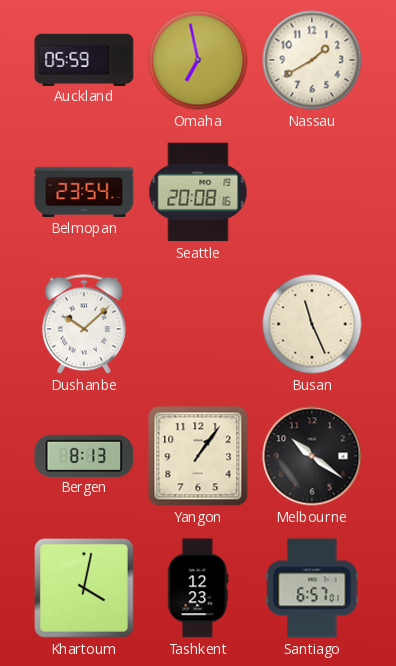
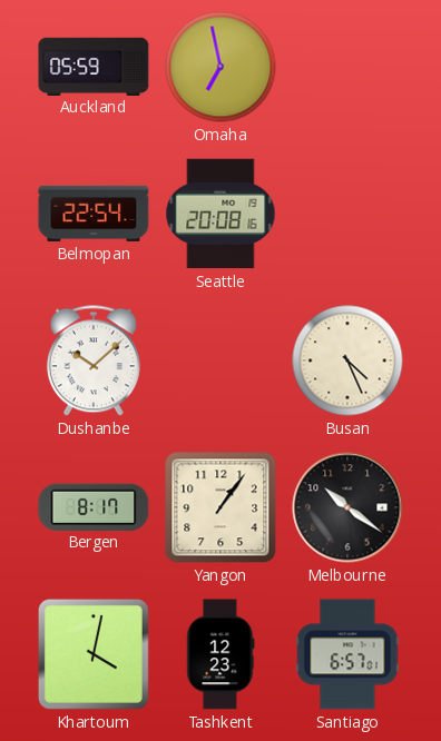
Nassau: 1:40 -> none (312, 60)
Belmopan: 23:54 -> 22:54 (94, 214)
Busan: 11:26 -> 4:26 (347, 360)
Bergen: 8:13 -> 8:17 (94, 506)
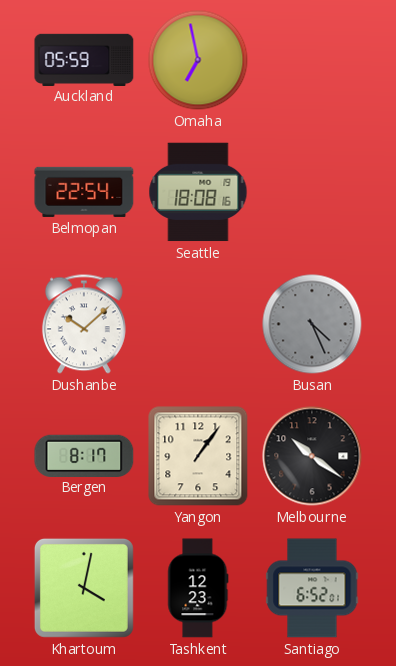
Seattle: 20:08 -> 18:08 (198, 192)
Busan dial: cream -> grey (312, 324)
Santiago: 6:57 -> 6:52 (312, 588)
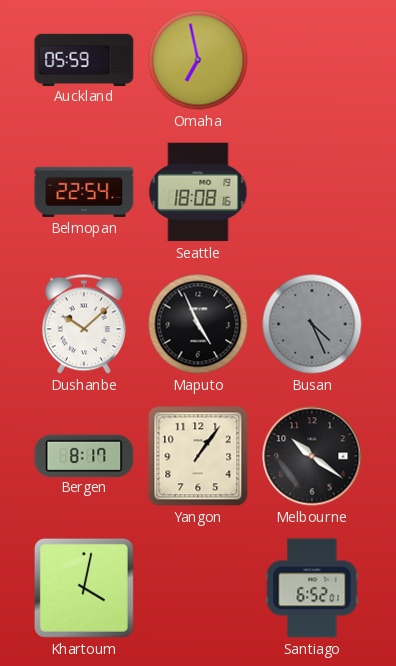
Maputo: none -> 4:56 (198, 324)
Tashkent: 12:23 -> none (198, 588)
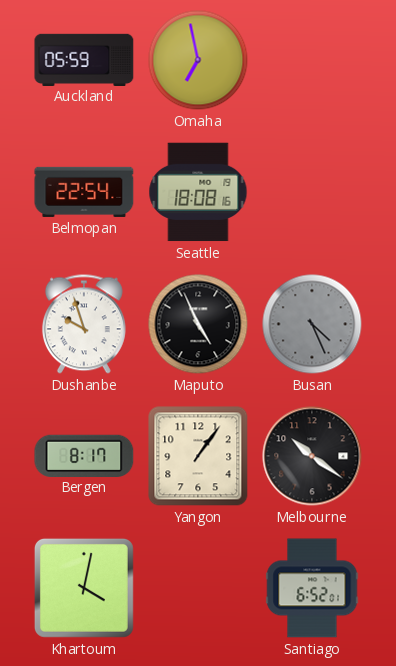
Dushanbe: 10:08 -> 9:57 (84, 324)
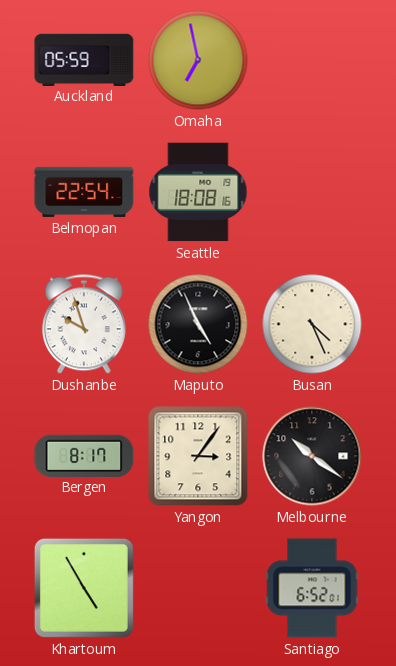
Busan dial: grey -> cream (312, 324)
Yangon: 1:06 -> 3:06 (198, 456)
Khartoum: 4:02 -> 4:55 (84, 588)
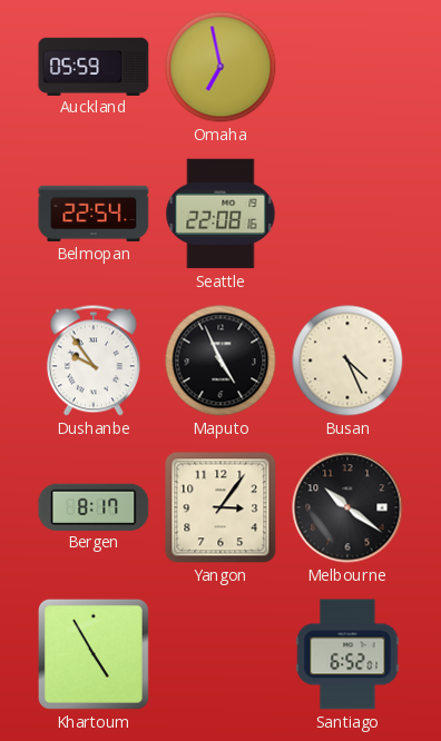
Seattle: 18:08 -> 22:08 (220, 214)
Dushanbe: 9:57 -> 9:54 (94, 360)
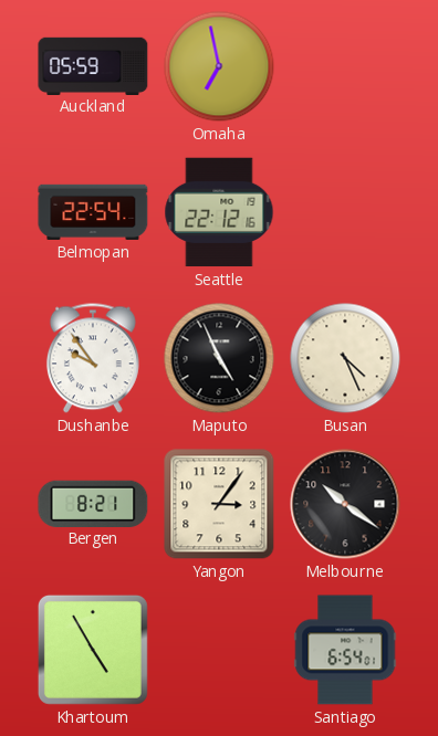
Seattle: 22:08 -> 22:12 (219, 212)
Bergen: 8:17 -> 8:21 (93, 503)
Santiago: 6:52 -> 6:54 (345, 650)
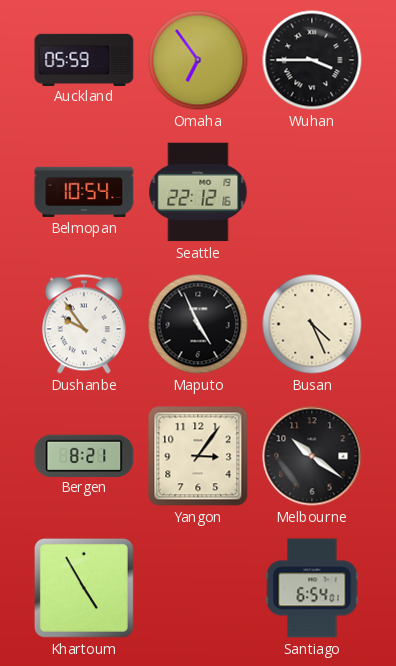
Omaha: 6:58 -> 6:54 (198, 60)
Wuhan: none -> 3:45 (312, 60)
Belmopan: 22:54 -> 10:54 (84, 192)
